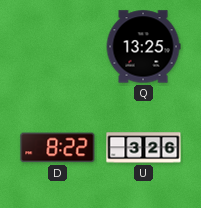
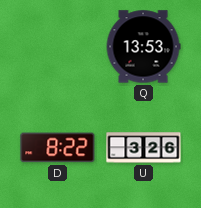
Q: 13:25 -> 13:53 (143, 47)
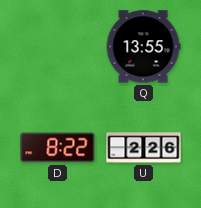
Q: 13:53 -> 13:55 (143, 47)
U: 3:26 -> 2:26 (144, 148)
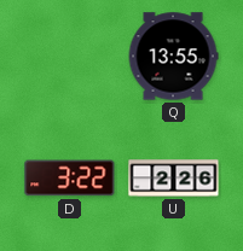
D: 8:22 -> 3:22 (70, 179)
